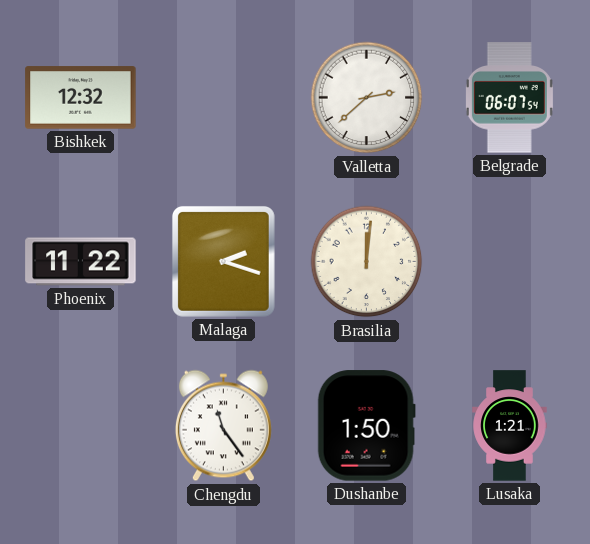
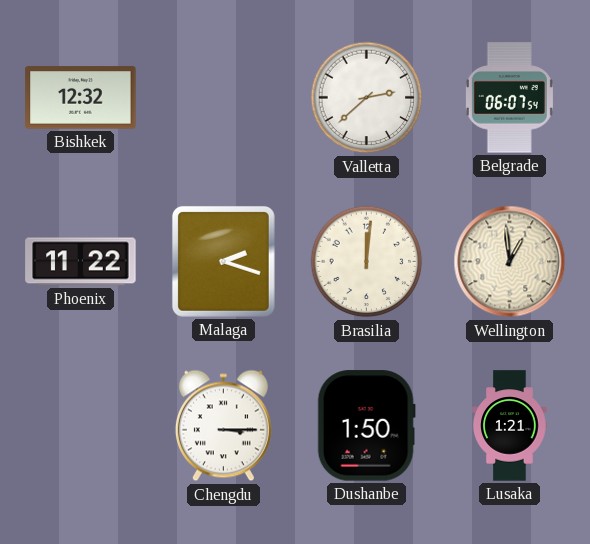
Wellington: none -> 12:59 (510, 262)
Chengdu: 11:24 -> 3:15 (223, 426)
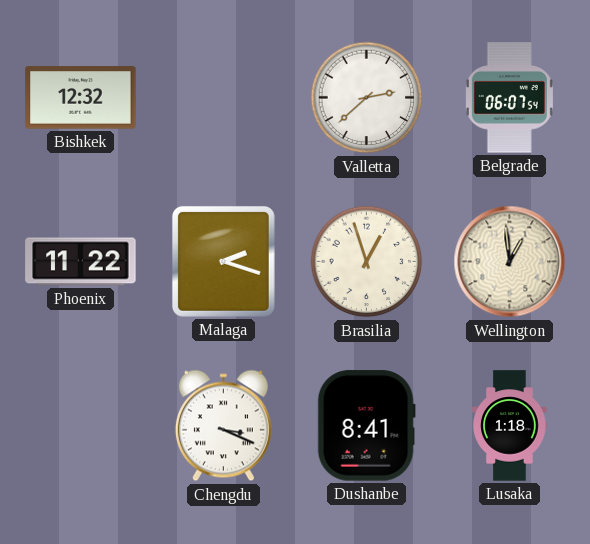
Brasilia: 12:01 -> 12:57 (367, 262)
Chengdu: 3:15 -> 3:19 (223, 426)
Dushanbe: 1:50 -> 8:41 (366, 426)
Lusaka: 1:21 -> 1:18 (510, 426)
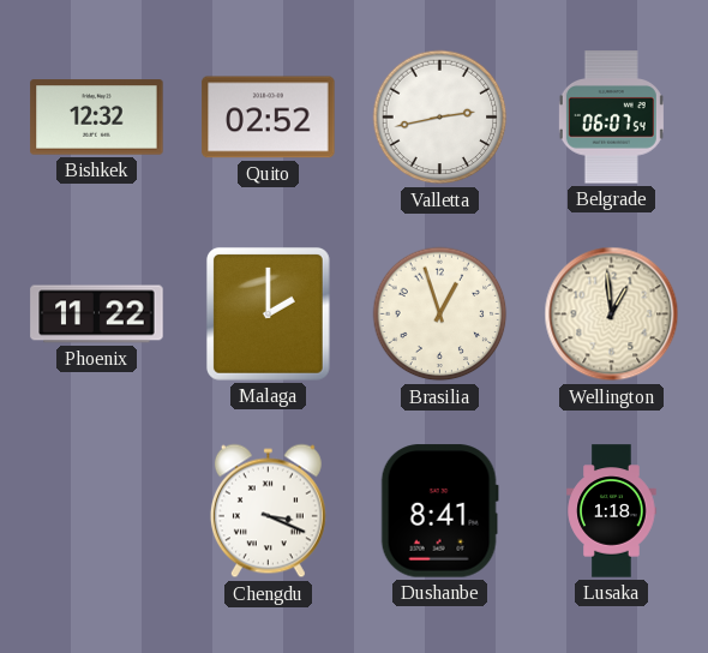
Quito: none -> 02:52 (269, 118)
Valletta: 2:38 -> 2:43 (440, 118)
Malaga: 2:18 -> 2:00 (268, 313)
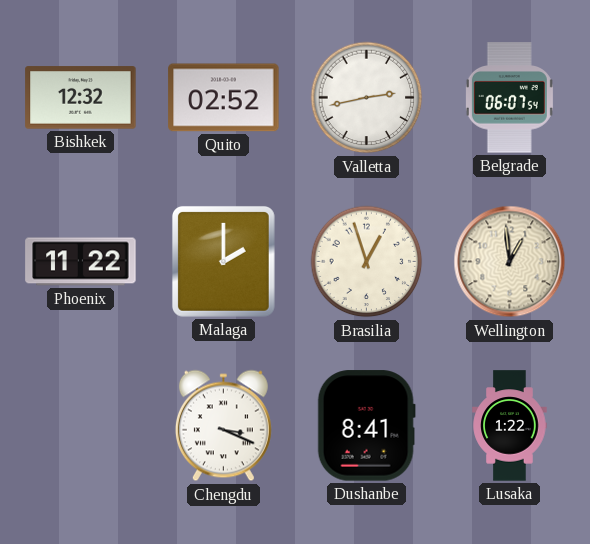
Lusaka: 1:18 -> 1:22 (510, 426)
